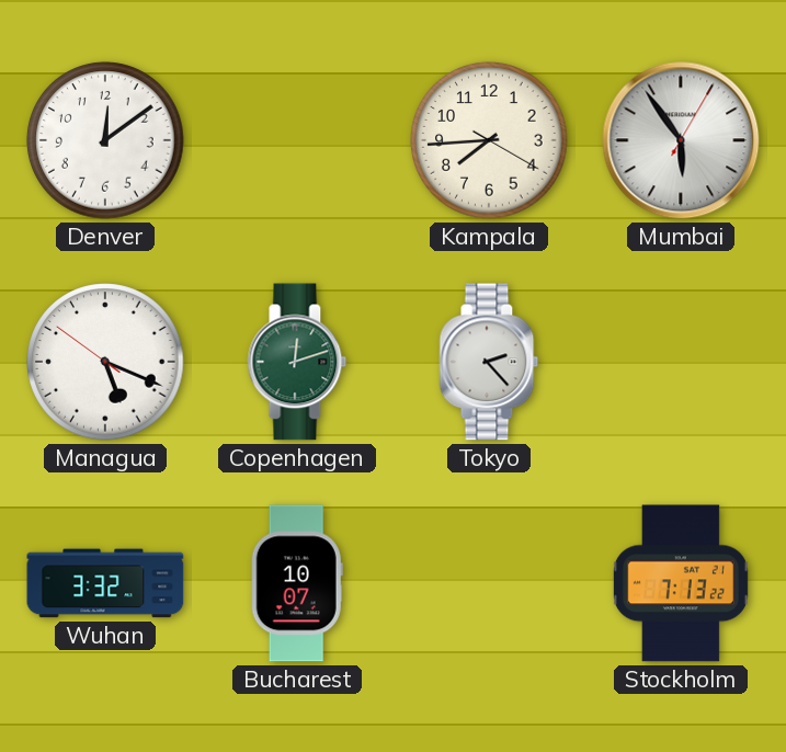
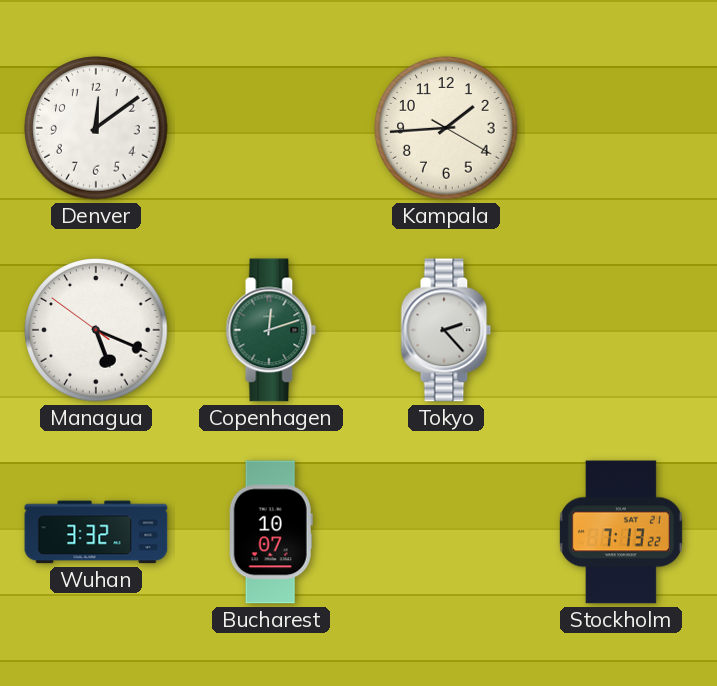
Kampala: 7:44 -> 1:44 (446, 128)
Mumbai: 5:54 -> none (681, 140)
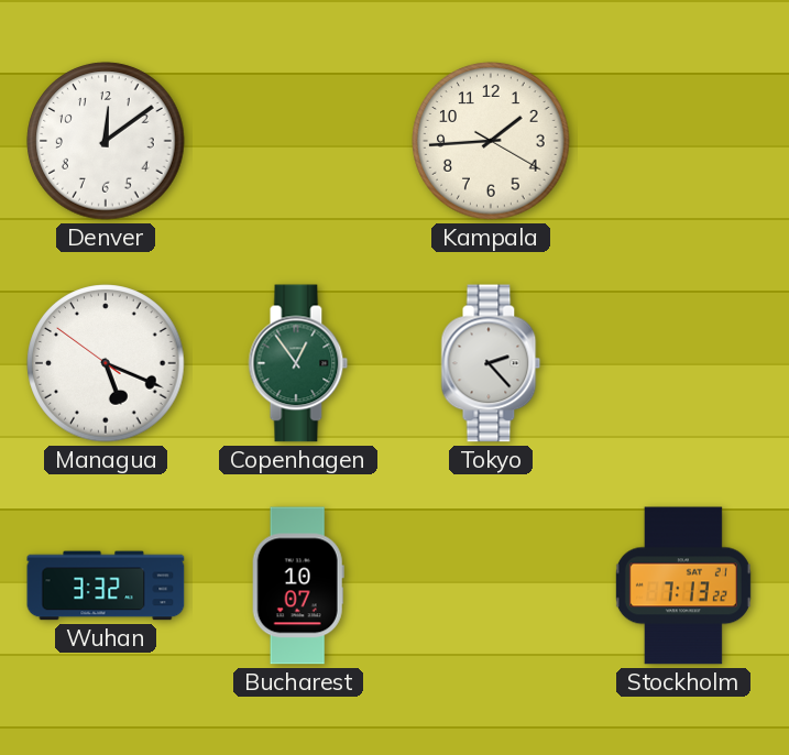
Copenhagen: 12:12 -> 12:54 (298, 363)
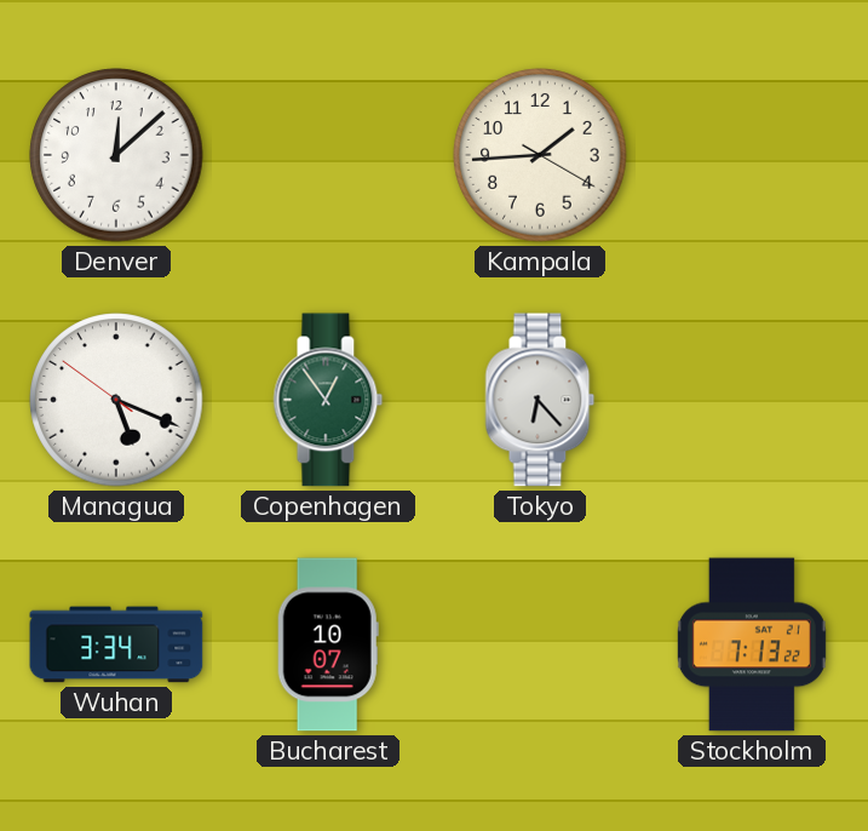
Denver: 12:09 -> 12:08 (116, 155)
Tokyo: 2:23 -> 6:23 (540, 400)
Wuhan: 3:32 -> 3:34 (116, 644)
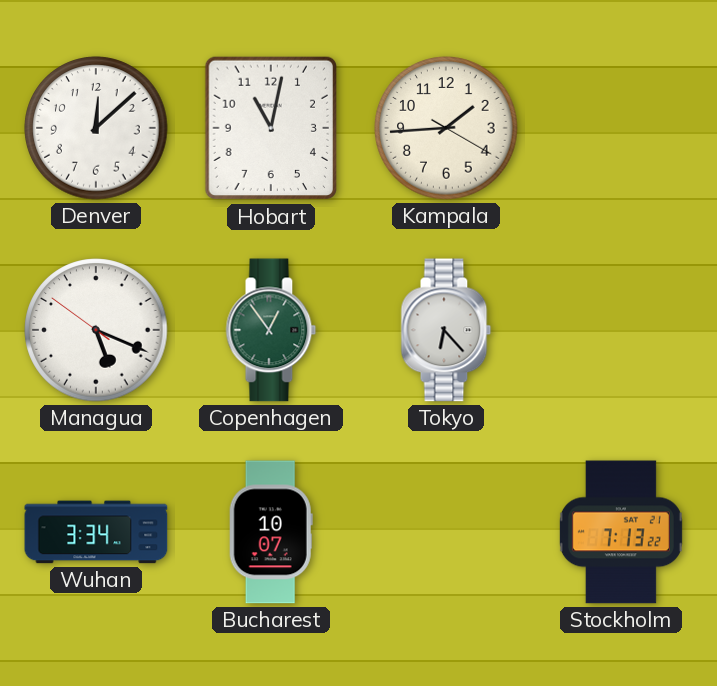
Hobart: none -> 11:02 (270, 128)
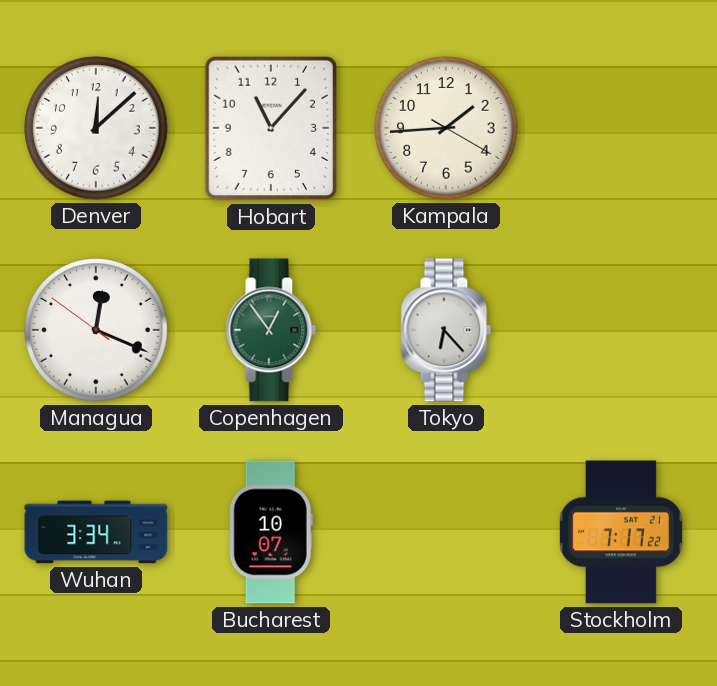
Hobart: 11:02 -> 11:07 (270, 128)
Managua: 5:18 -> 12:18 (96, 330)
Stockholm: 7:13 -> 7:17 (621, 532)
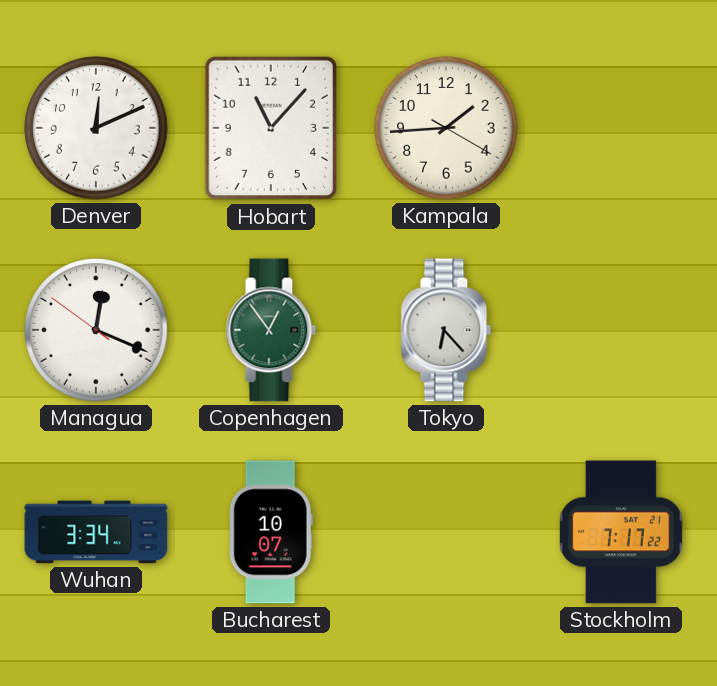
Denver: 12:08 -> 12:11 (96, 128)
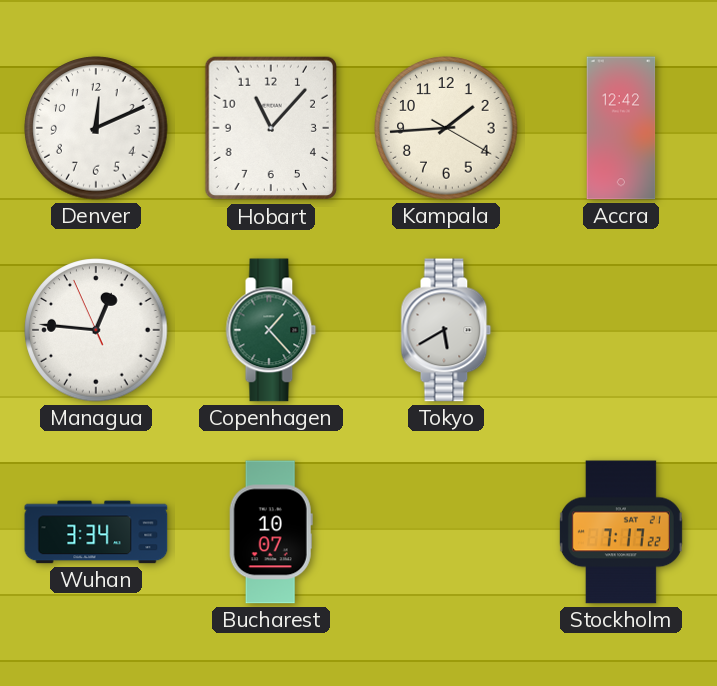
Accra: none -> 12:42 (621, 128)
Managua: 12:18 -> 12:45 (96, 330)
Copenhagen: 12:54 -> 1:23 (271, 330)
Tokyo: 6:23 -> 5:40 (446, 330)
